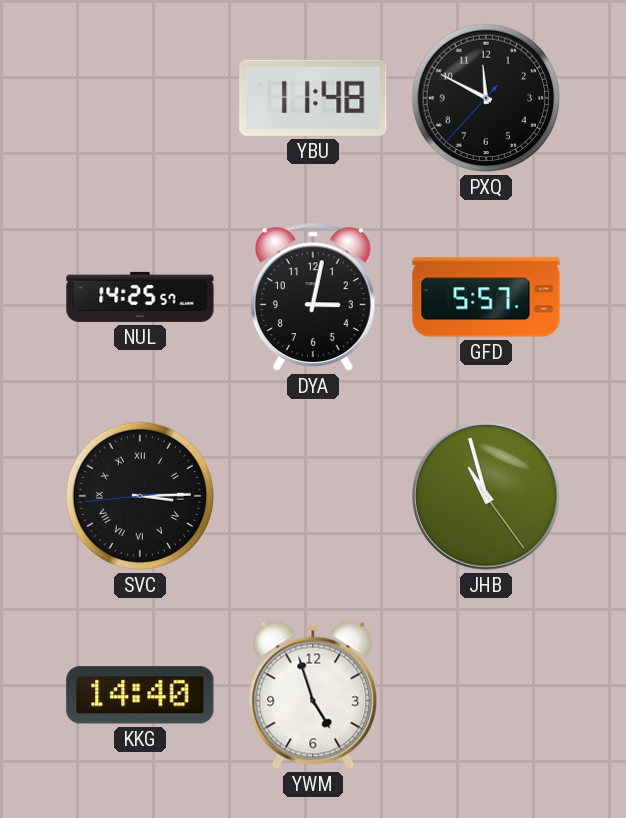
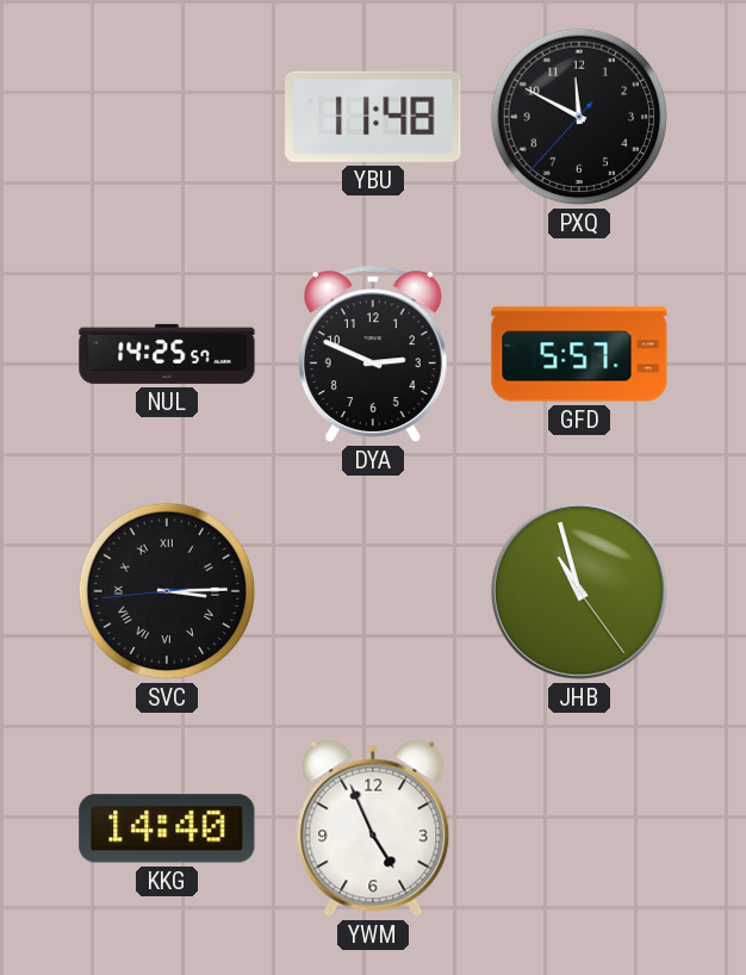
DYA: 3:02 -> 2:49 (373, 354)
YWM: 4:57 -> 4:56 (373, 828)
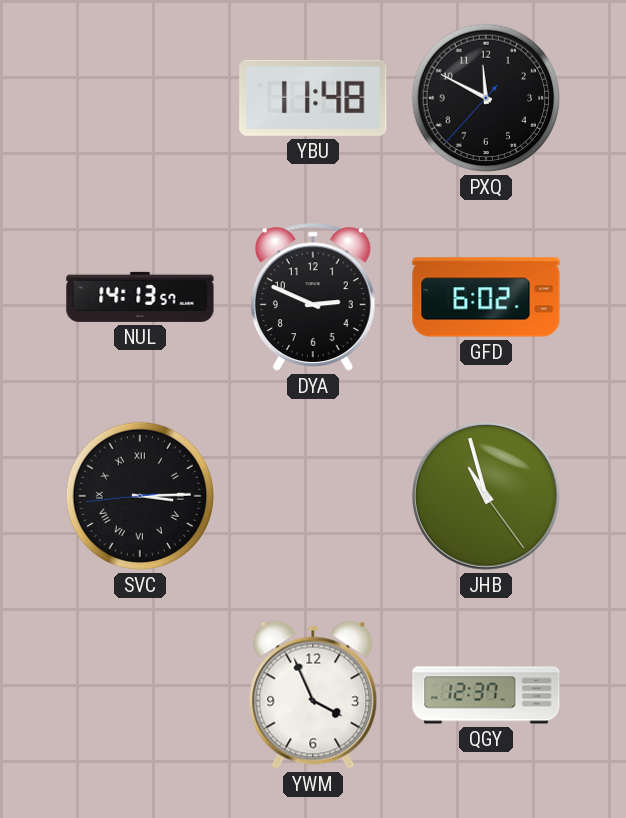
NUL: 14:25 -> 14:13 (140, 297)
GFD: 5:57 -> 6:02 (486, 297)
KKG: 14:40 -> none (167, 828)
YWM: 4:56 -> 3:56 (313, 695)
QGY: none -> 12:37 (486, 695)
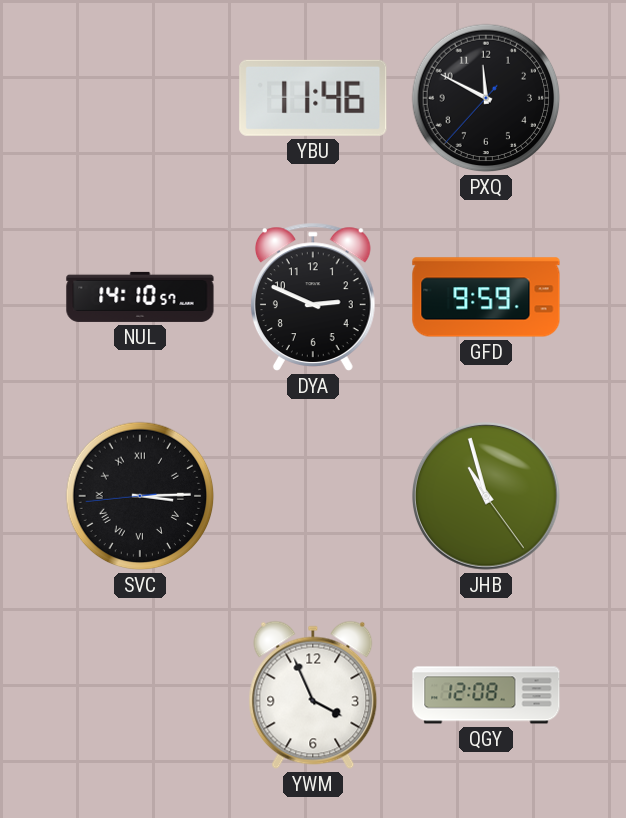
YBU: 11:48 -> 11:46 (313, 98)
NUL: 14:13 -> 14:10 (140, 297)
GFD: 6:02 -> 9:59 (486, 297)
QGY: 12:37 -> 12:08 (486, 695)
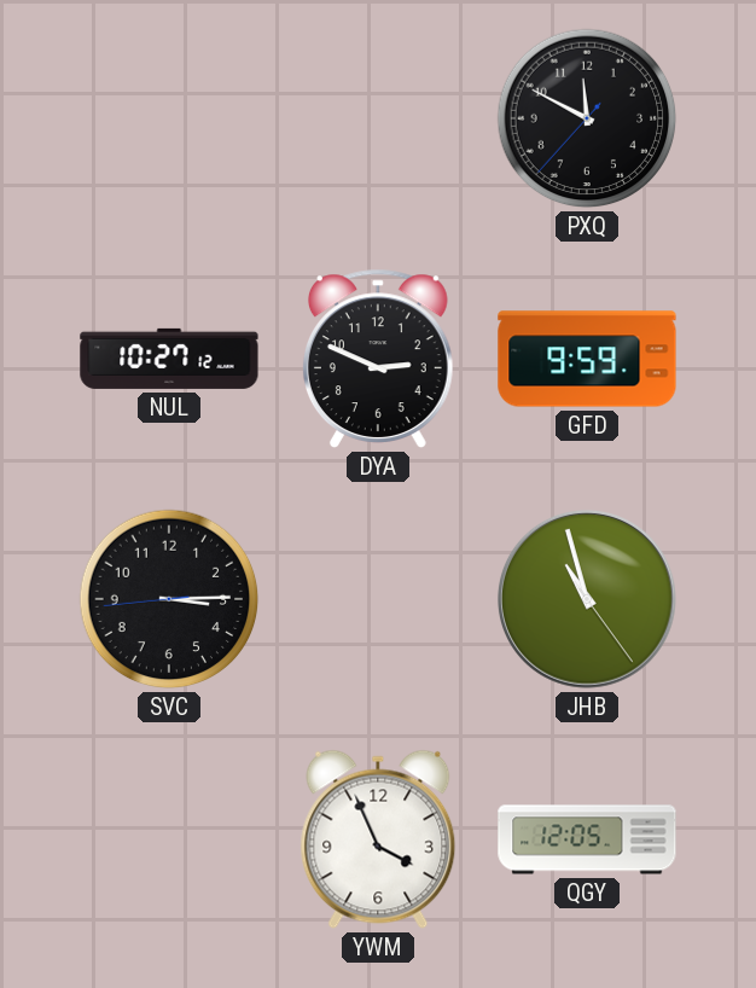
YBU: 11:46 -> none (313, 98)
NUL: 14:10 -> 10:27 (169, 359)
SVC numerals: Roman -> Arabic (169, 599)
QGY: 12:08 -> 12:05 (587, 839)
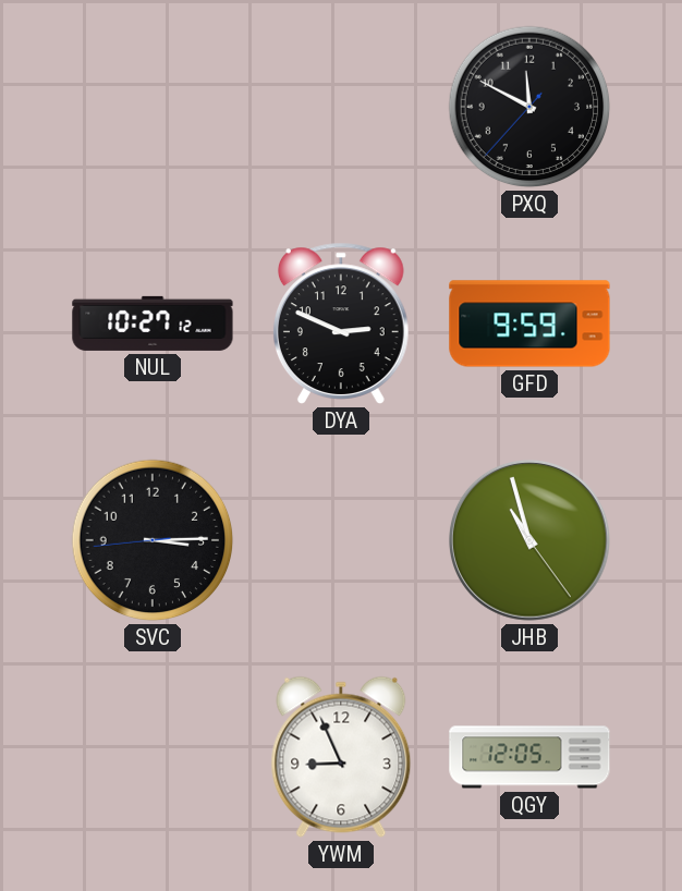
YWM: 3:56 -> 8:56 (341, 757)
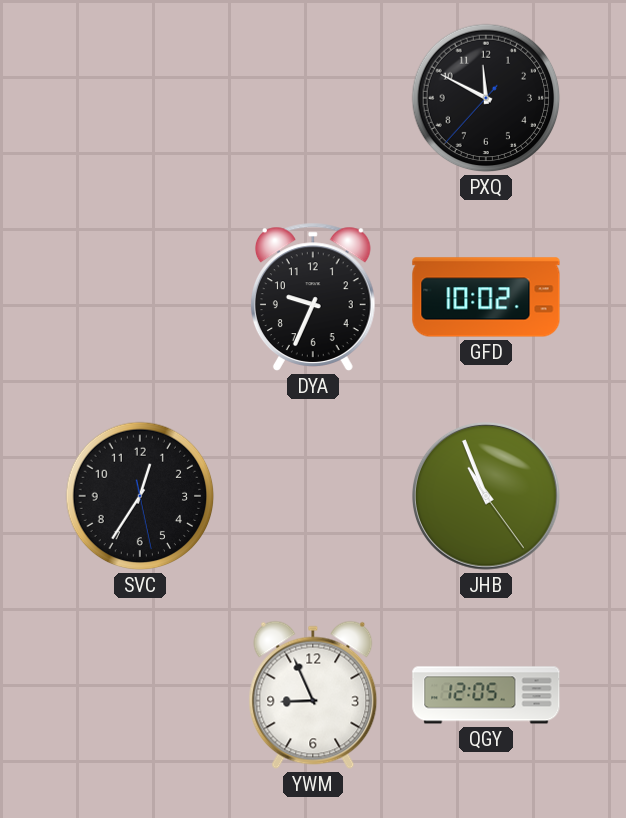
NUL: 10:27 -> none (153, 324)
DYA: 2:49 -> 9:34 (313, 297)
GFD: 9:59 -> 10:02 (486, 297)
SVC: 3:14 -> 12:35 (140, 496)
JHB: 10:57 -> 10:56 (486, 496)
